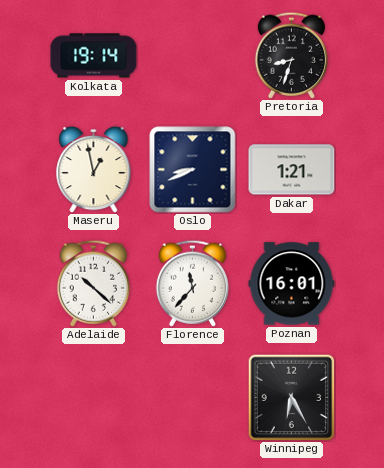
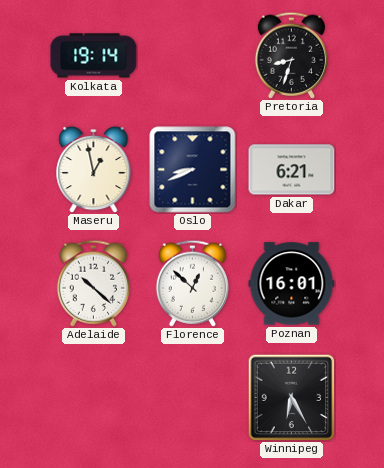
Dakar: 1:21 -> 6:21 (292, 170)
Florence: 11:37 -> 12:52 (192, 283)
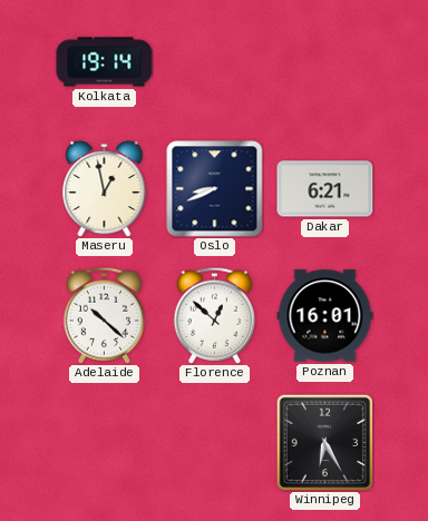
Pretoria: 8:33 -> none (291, 55)
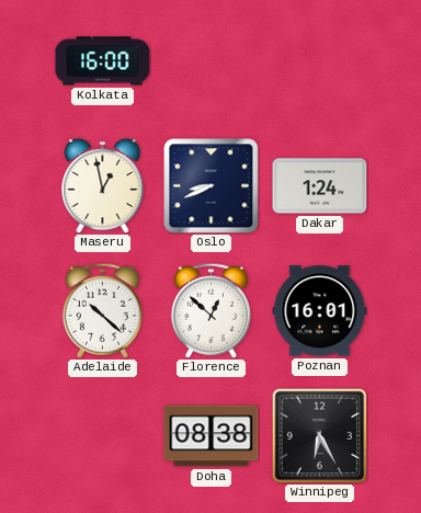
Kolkata: 19:14 -> 16:00 (103, 61)
Dakar: 6:21 -> 1:24 (320, 186)
Doha: none -> 08:38 (212, 436)
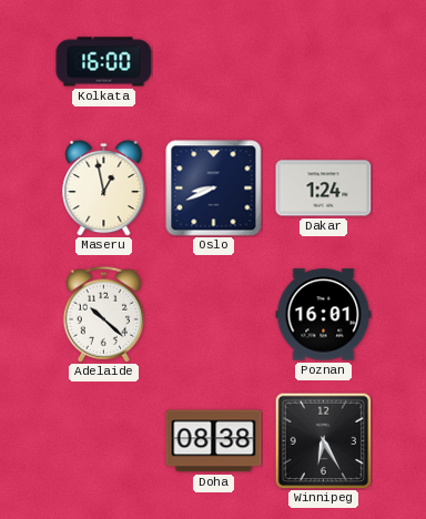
Florence: 12:52 -> none (210, 310)
